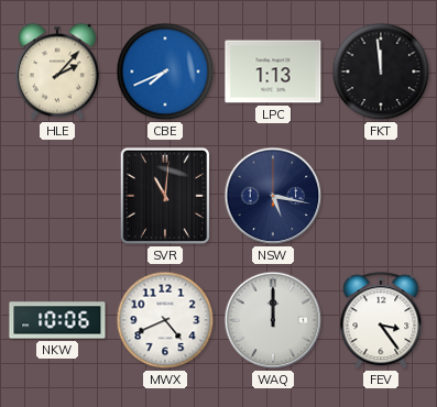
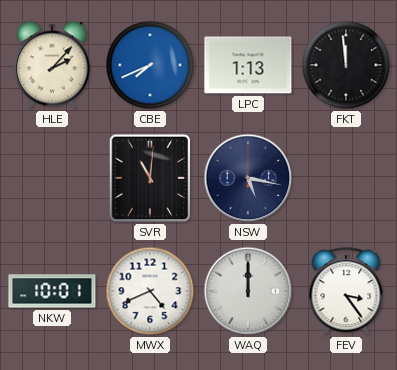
NKW: 10:06 -> 10:01 (52, 291)
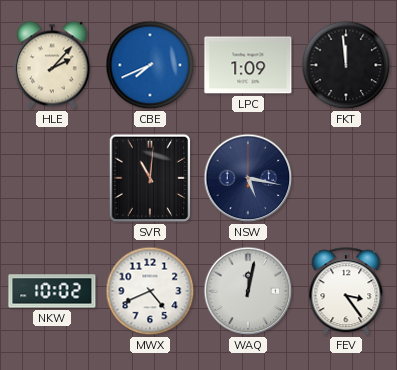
LPC: 1:13 -> 1:09 (248, 65)
NKW: 10:01 -> 10:02 (52, 291)
WAQ: 12:00 -> 12:02 (248, 291)
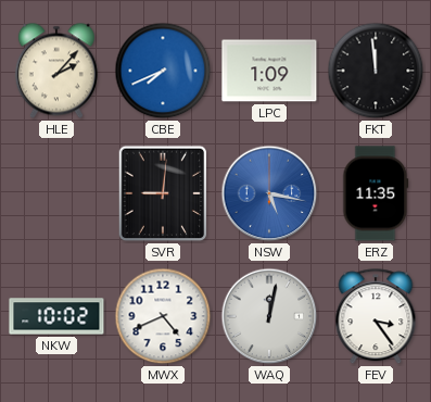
SVR: 11:01 -> 9:01 (163, 193)
NSW dial: navy -> blue (269, 193)
ERZ: none -> 11:35 (376, 193)
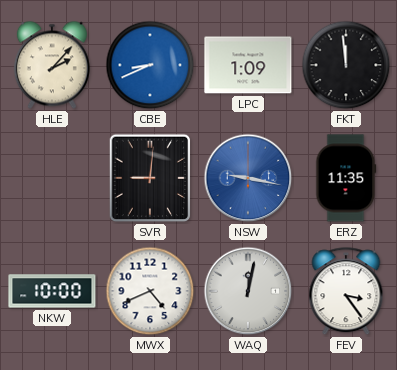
CBE: 7:41 -> 8:41 (150, 65)
NSW: 5:17 -> 9:17 (248, 178)
NKW: 10:02 -> 10:00 (52, 291)
